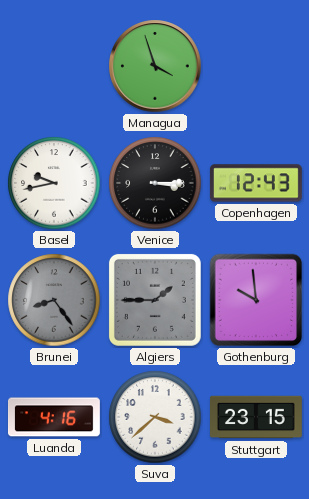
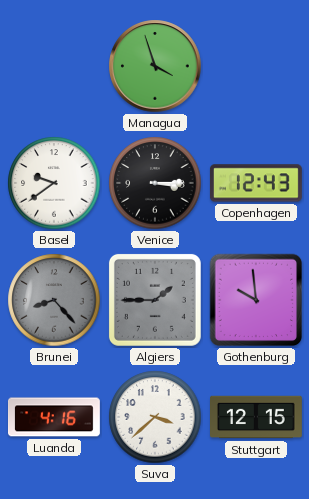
Basel: 9:43 -> 9:39 (54, 183)
Brunei: 8:24 -> 8:23 (54, 300)
Stuttgart: 23:15 -> 12:15 (257, 417)
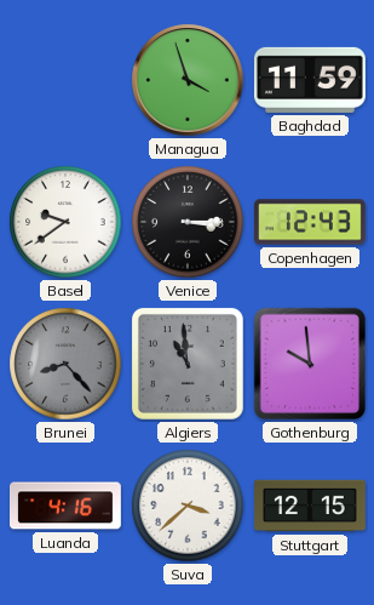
Baghdad: none -> 11:59 (310, 80)
Algiers: 1:45 -> 10:59 (188, 364)
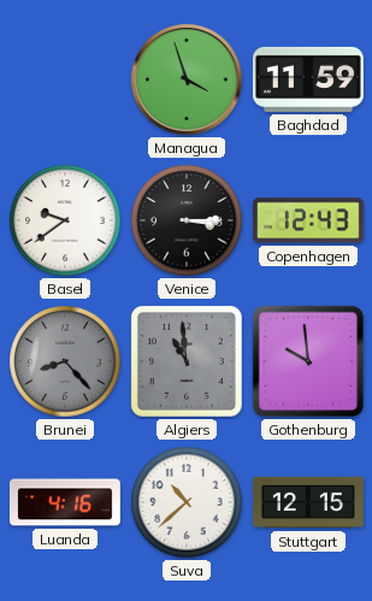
Suva: 3:38 -> 10:38 (187, 502)
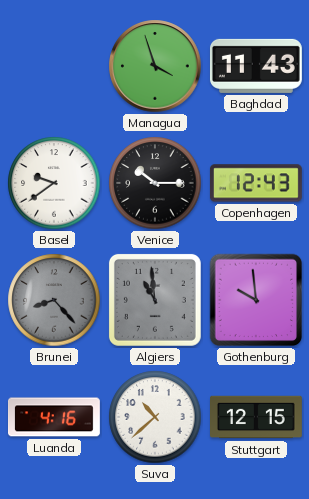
Baghdad: 11:59 -> 11:43 (256, 66)
Venice: 3:15 -> 10:15 (155, 183)
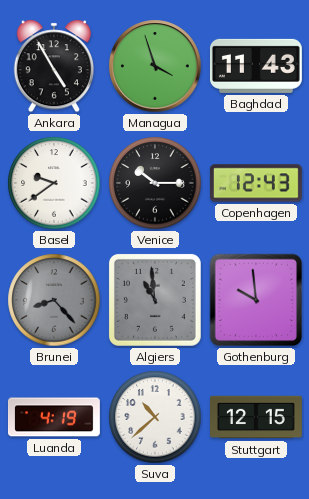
Ankara: none -> 4:55 (54, 66)
Luanda: 4:16 -> 4:19 (55, 417)
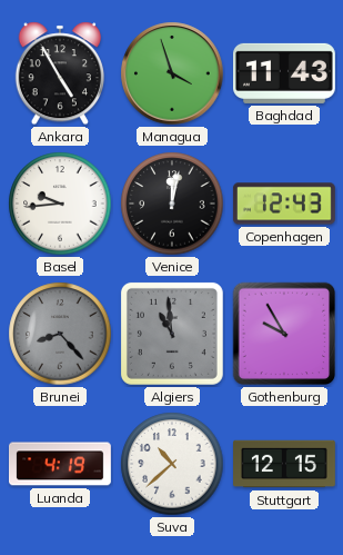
Basel: 9:39 -> 9:44 (60, 204)
Venice: 10:15 -> 12:02 (172, 204)
Gothenburg: 9:59 -> 9:55 (284, 334)
